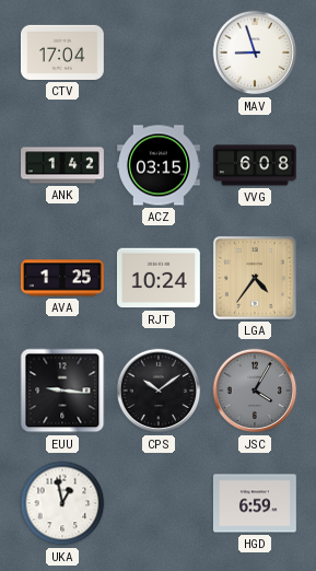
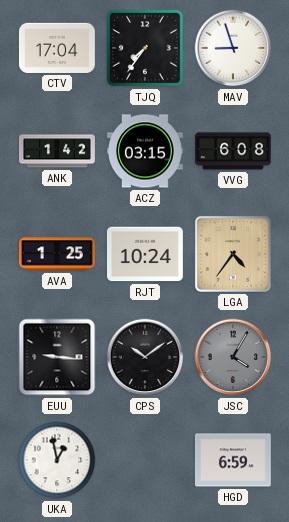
TJQ: none -> 7:36 (146, 49)
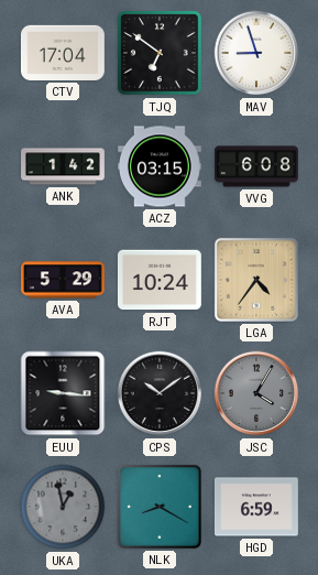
TJQ: 7:36 -> 6:51 (161, 54)
AVA: 1:25 -> 5:29 (64, 280)
UKA dial: white -> grey (63, 507)
NLK: none -> 8:20 (160, 507)
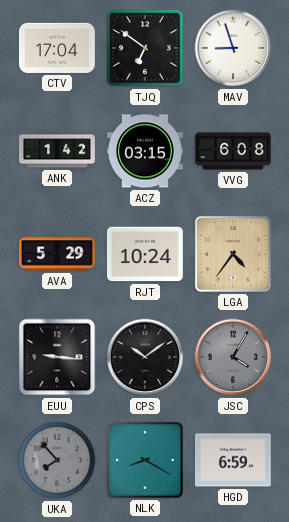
UKA: 12:58 -> 7:53 (57, 460)
